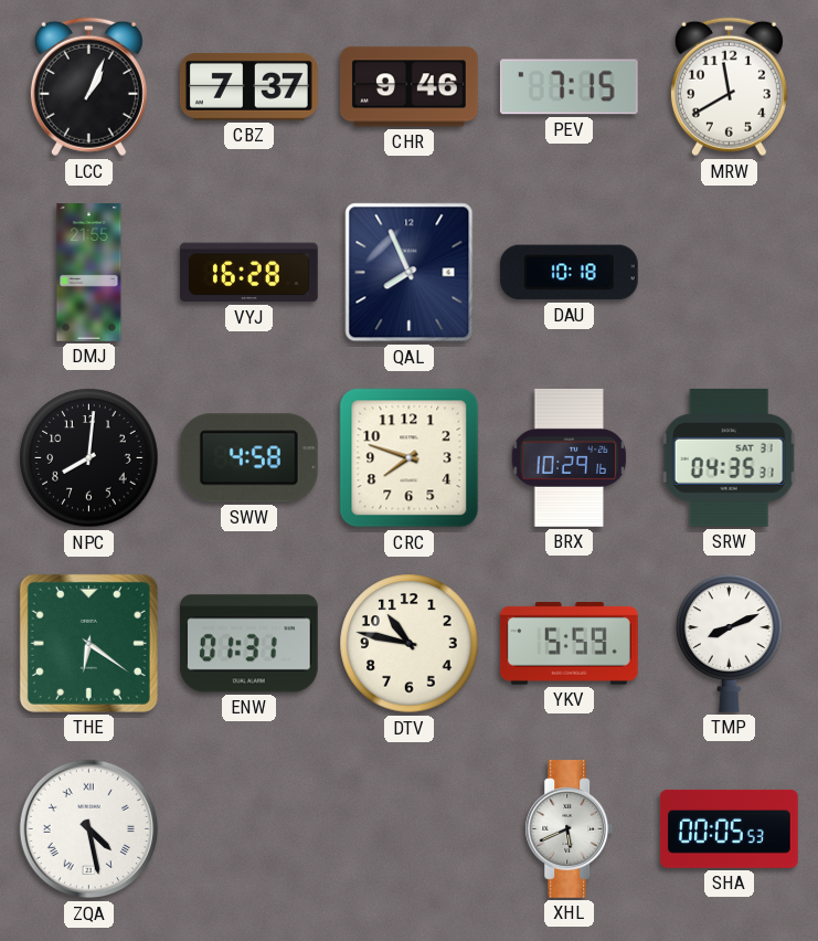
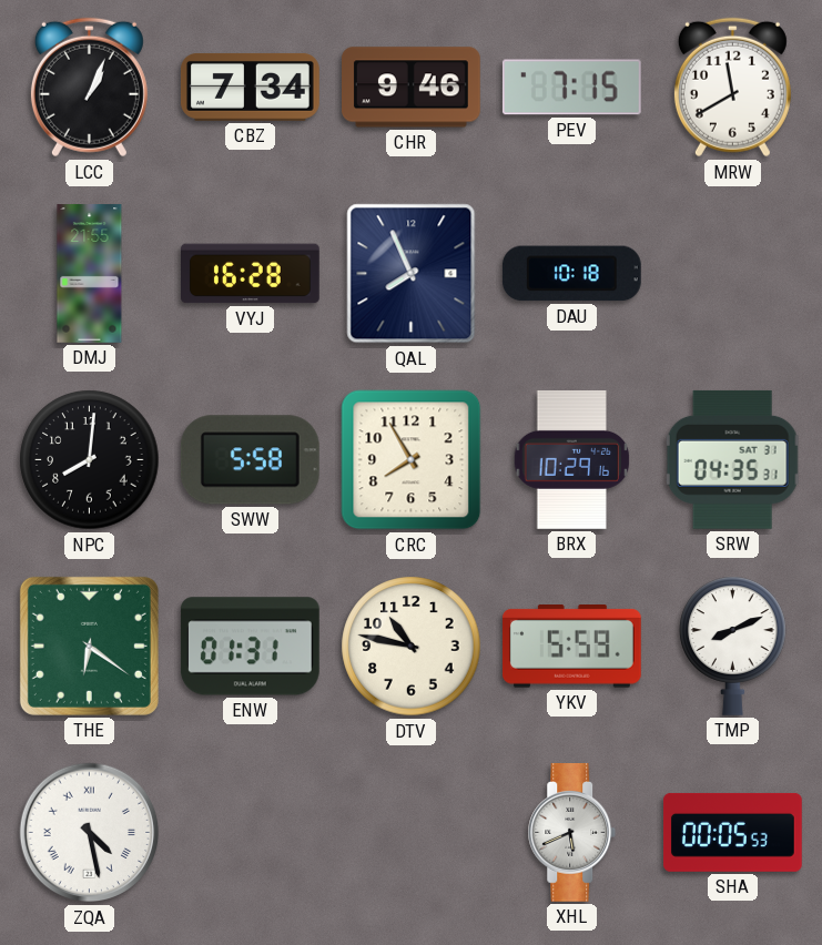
CBZ: 7:37 -> 7:34 (250, 87)
SWW: 4:58 -> 5:58 (250, 460)
CRC: 7:48 -> 7:55 (412, 460)
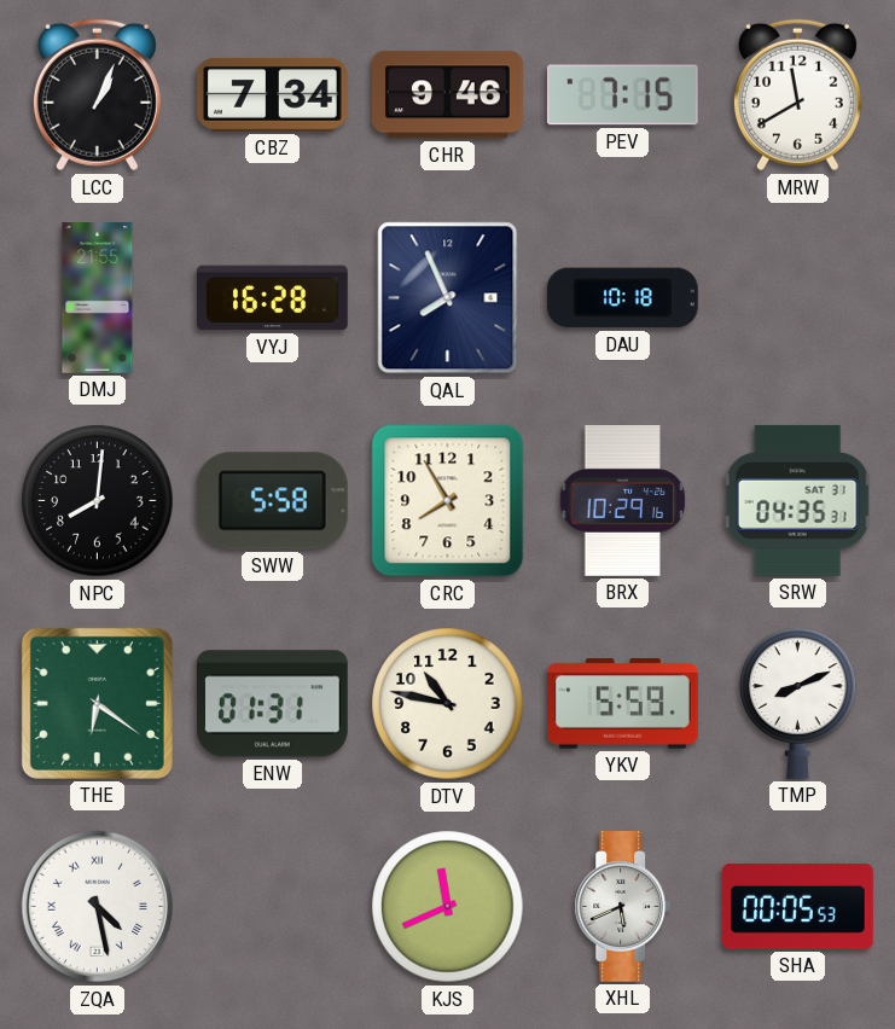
KJS: none -> 11:41 (448, 907)
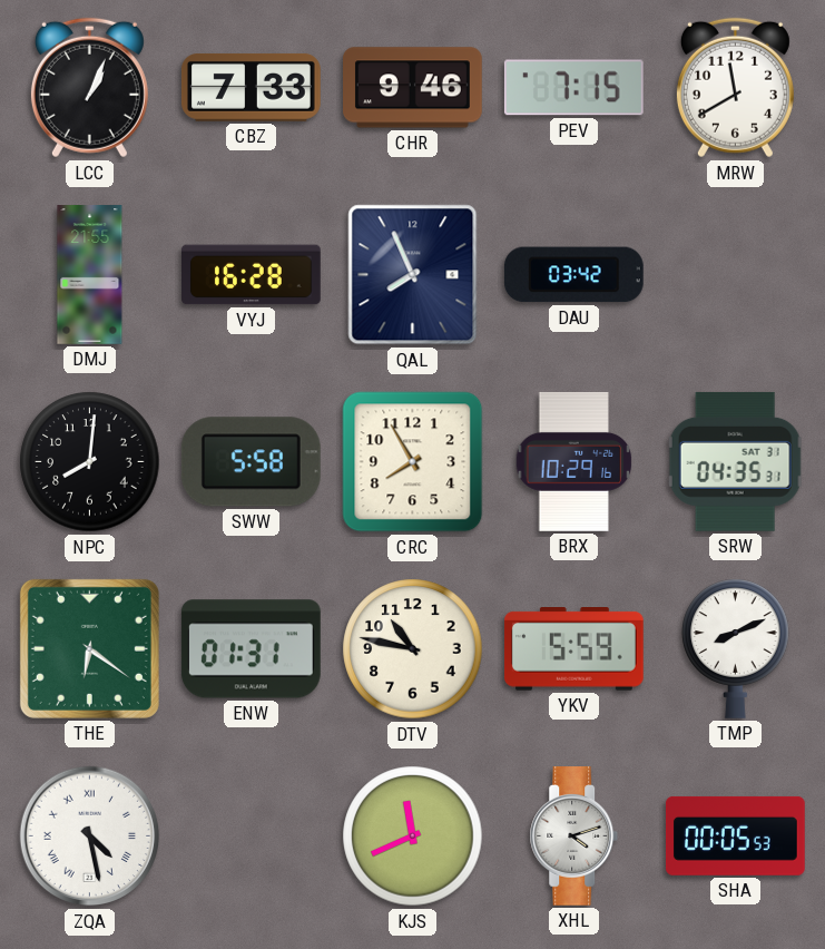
CBZ: 7:34 -> 7:33 (251, 87)
DAU: 10:18 -> 03:42 (573, 275)
XHL: 5:41 -> 4:12 (574, 837)
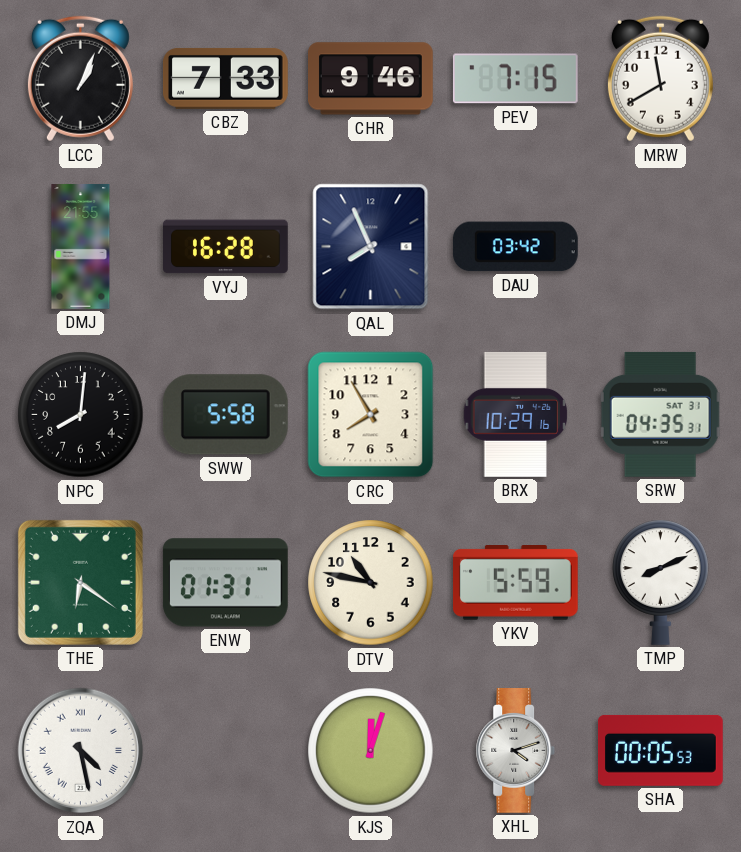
KJS: 11:41 -> 12:03 (371, 751)
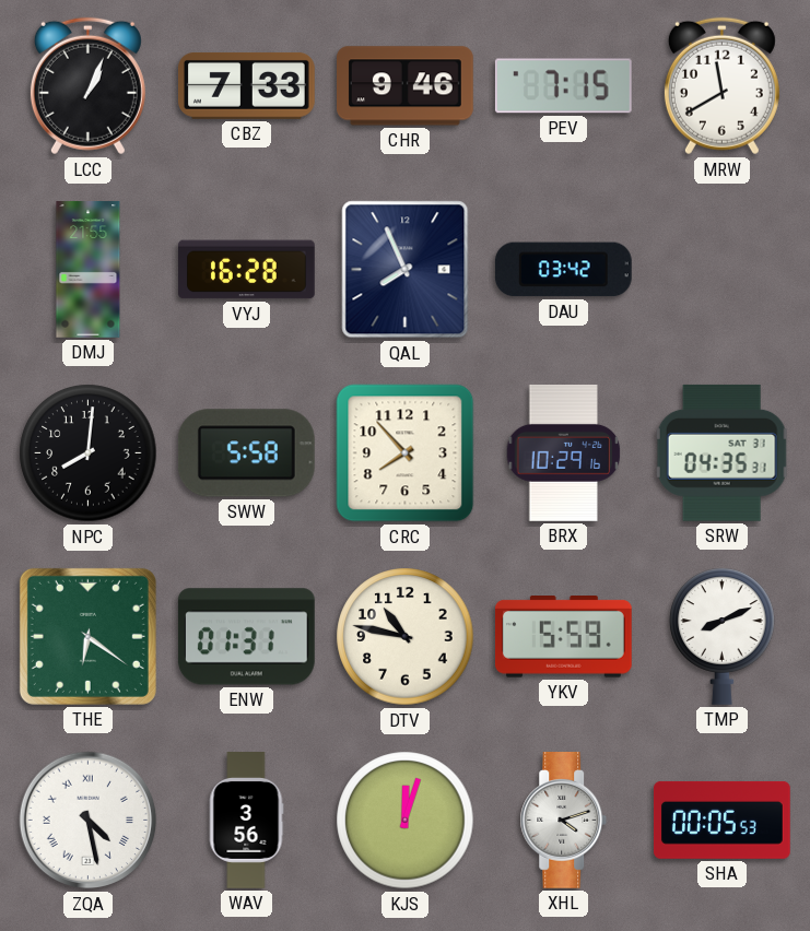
CRC: 7:55 -> 7:53 (406, 453)
WAV: none -> 3:56 (246, 821)
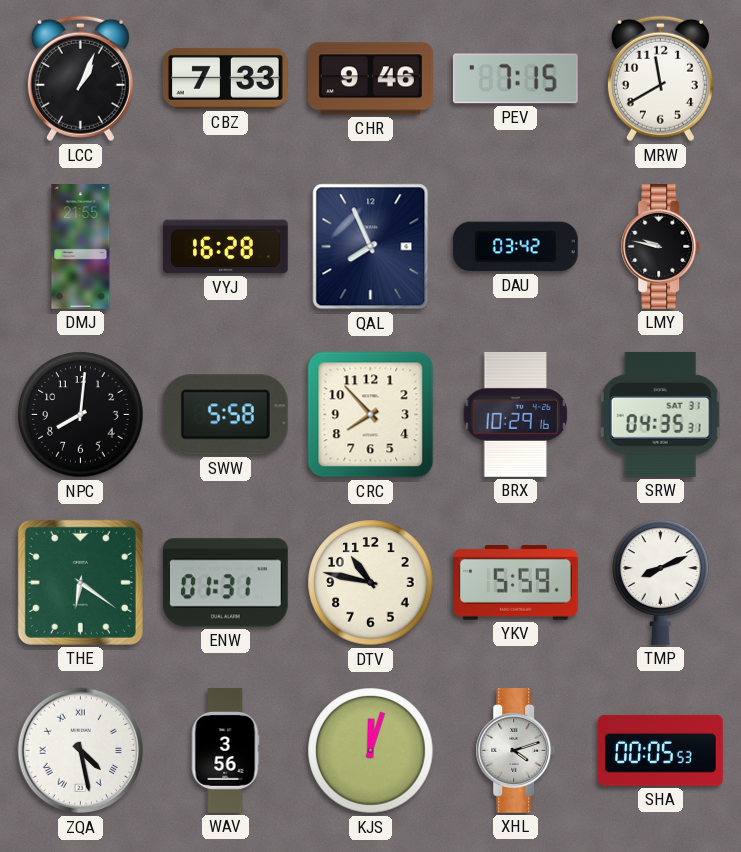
LMY: none -> 9:47 (661, 247)
